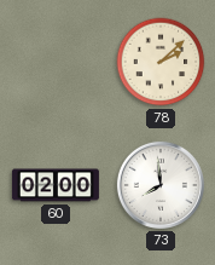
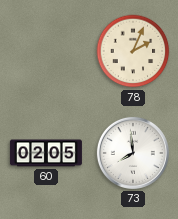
78: 2:08 -> 2:04 (133, 51)
60: 02:00 -> 02:05 (46, 153)
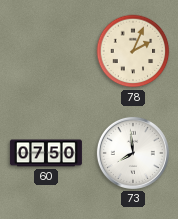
60: 02:05 -> 07:50 (46, 153)
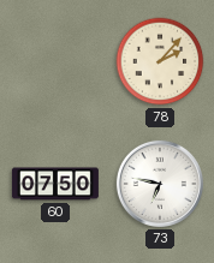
78: 2:04 -> 2:07 (160, 61)
73: 7:59 -> 6:47 (160, 184)
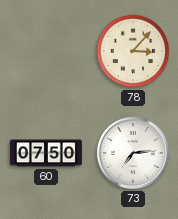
78: 2:07 -> 3:07 (133, 51)
73: 6:47 -> 7:14 (133, 153)
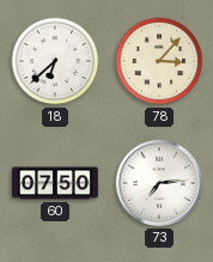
18: none -> 6:38 (55, 61)
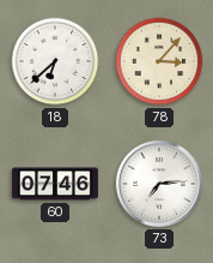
60: 07:50 -> 07:46 (55, 184)
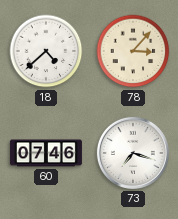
18: 6:38 -> 4:38 (46, 51)
73: 7:14 -> 7:18 (133, 153)
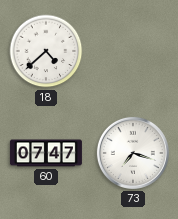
78: 3:07 -> none (133, 51)
60: 07:46 -> 07:47 (46, 153)
